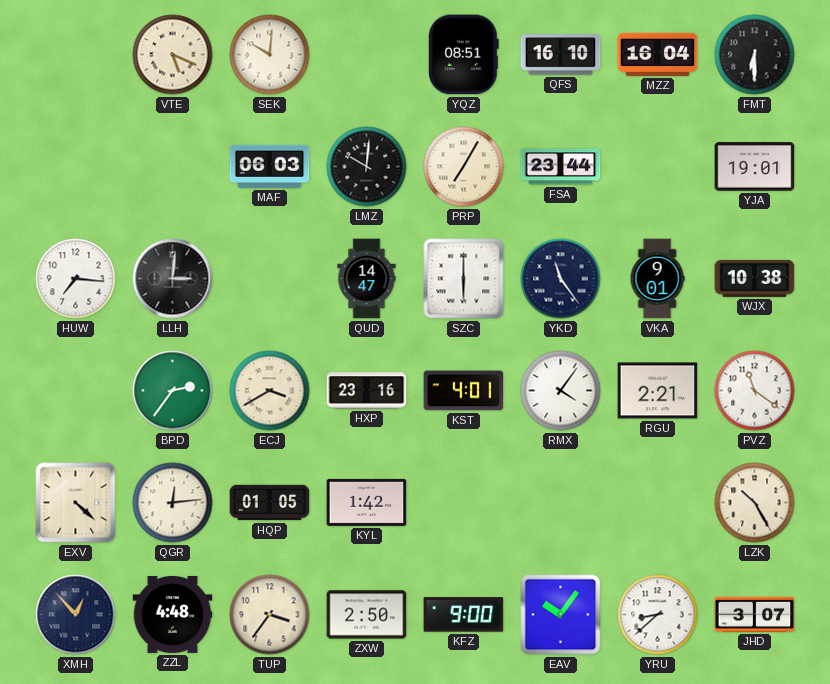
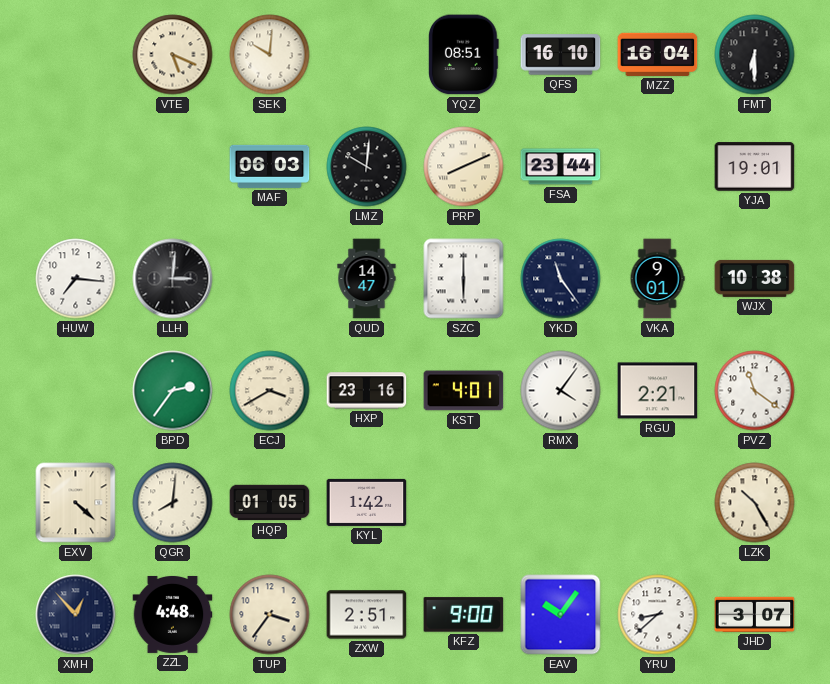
PRP: 7:05 -> 8:11 (464, 167)
QGR: 12:14 -> 8:01 (173, 503)
ZXW: 2:50 -> 2:51 (367, 615)
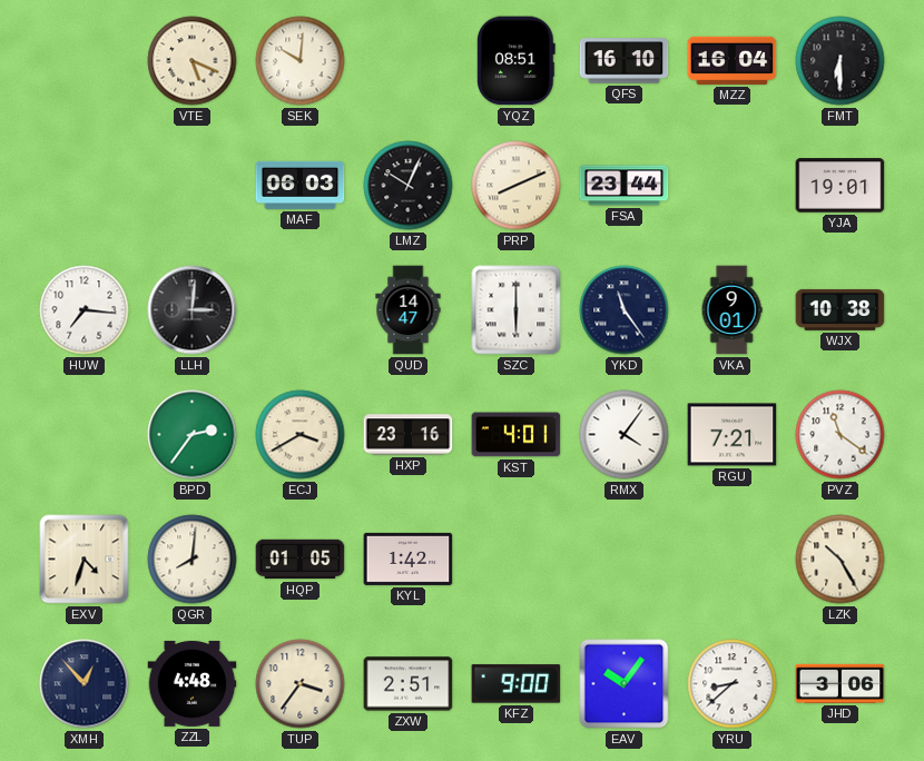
LMZ: 10:01 -> 10:04 (409, 186)
RGU: 2:21 -> 7:21 (733, 435)
EXV: 4:22 -> 4:33 (85, 560)
JHD: 3:07 -> 3:06 (841, 683)
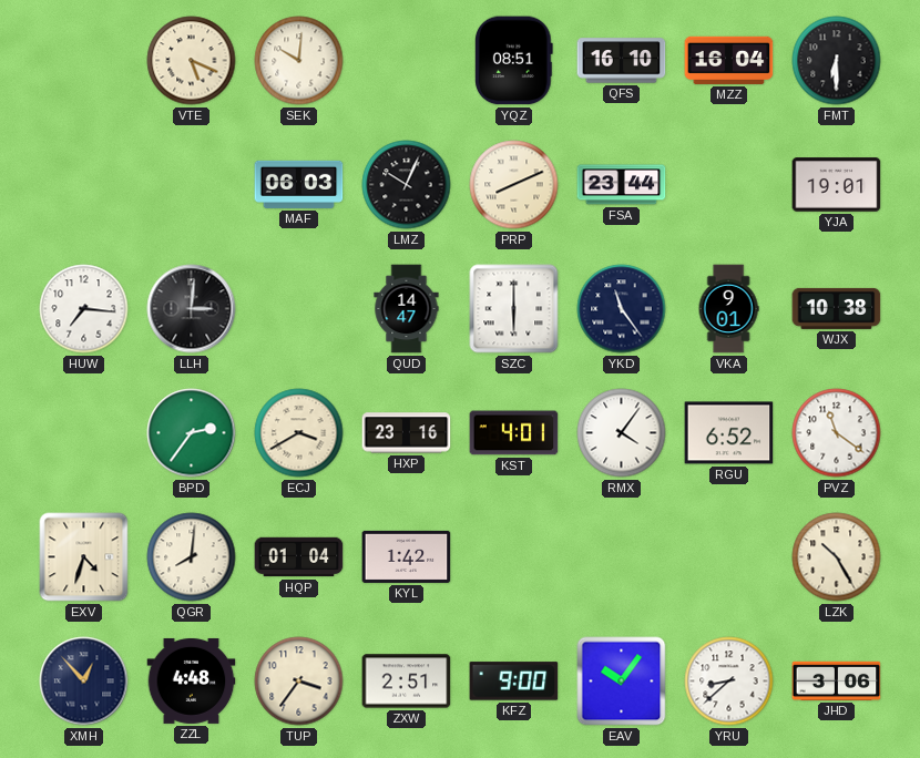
RGU: 7:21 -> 6:52 (729, 433)
HQP: 01:05 -> 01:04 (299, 557)
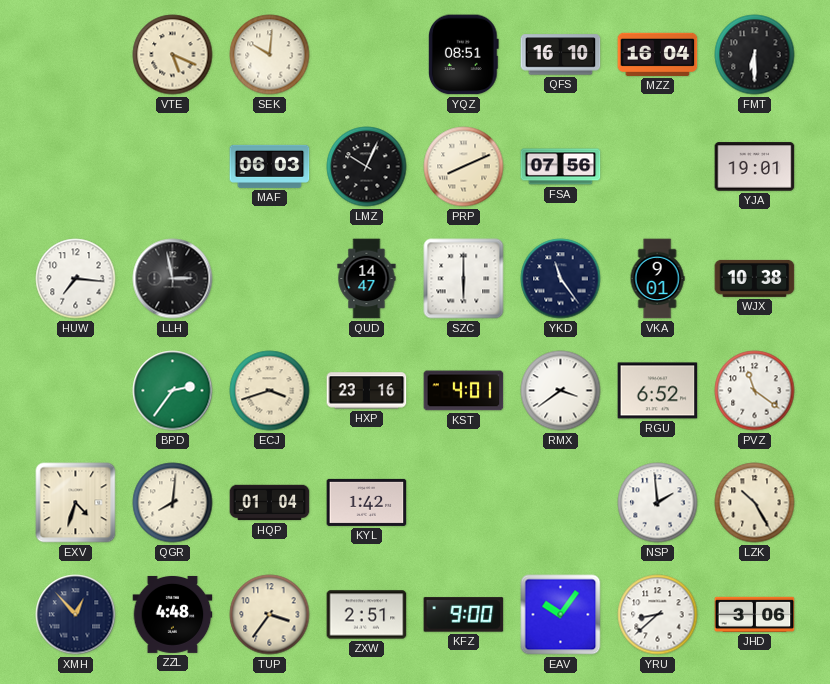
FSA: 23:44 -> 07:56 (561, 167)
LLH: 3:01 -> 2:58 (173, 279)
ECJ: 3:40 -> 3:42 (270, 391)
RMX: 4:06 -> 3:39 (561, 391)
NSP: none -> 1:59 (658, 503)
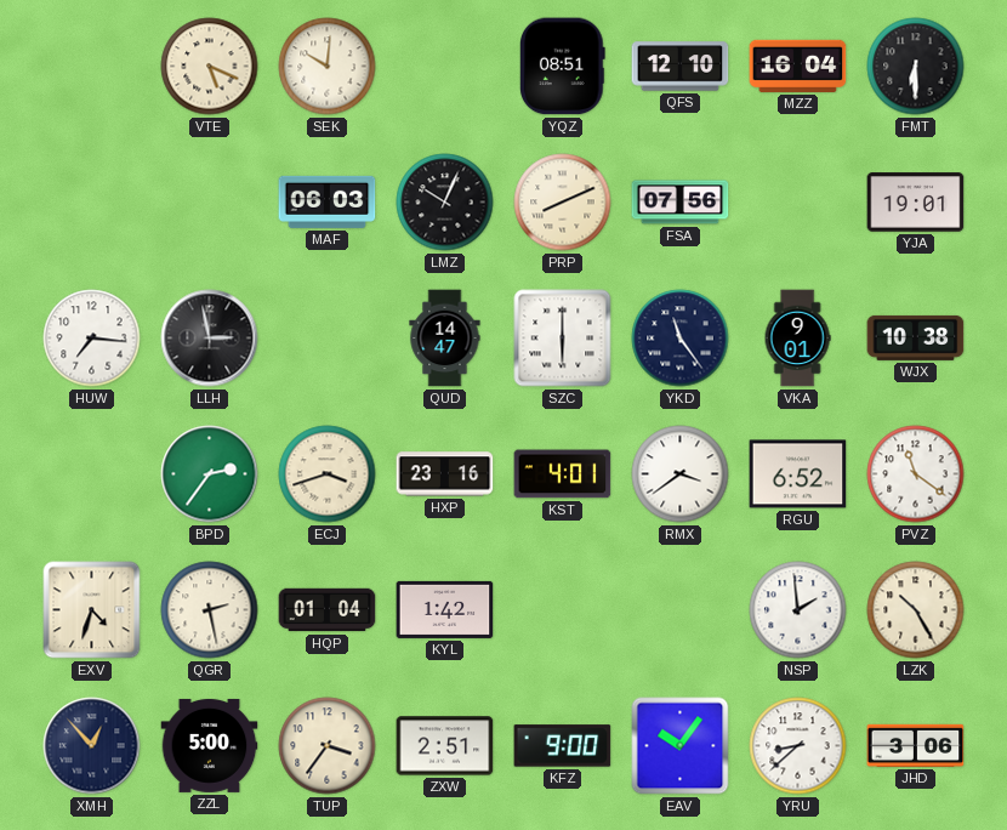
QFS: 16:10 -> 12:10 (681, 67)
QGR: 8:01 -> 2:28 (210, 610)
ZZL: 4:48 -> 5:00 (210, 745)
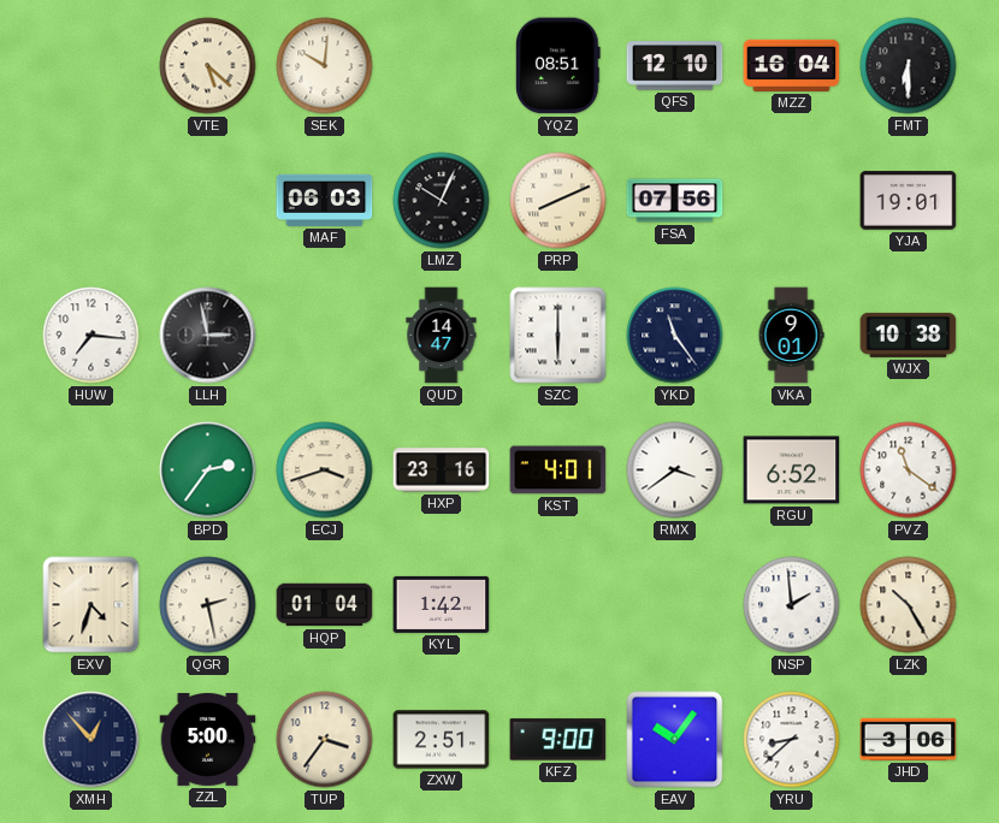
VTE: 5:19 -> 5:22 (208, 66)
